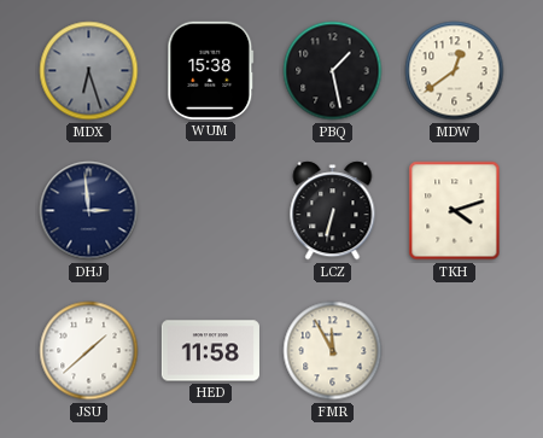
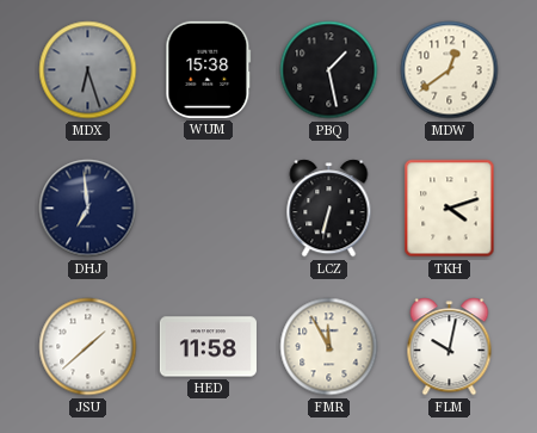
DHJ: 2:59 -> 6:59 (88, 209)
FLM: none -> 10:02 (450, 347)
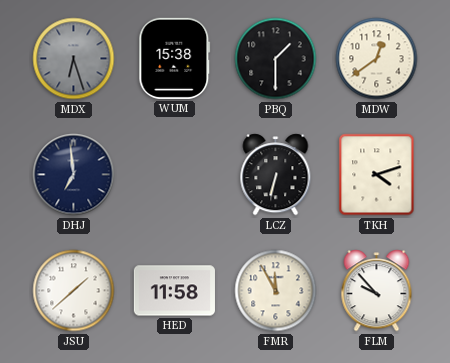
PBQ: 1:28 -> 1:30 (276, 59)
FLM: 10:02 -> 9:53 (377, 291)
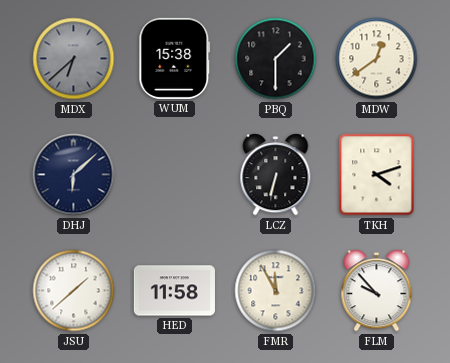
MDX: 6:27 -> 6:38 (74, 59)
DHJ: 6:59 -> 6:08 (74, 175)
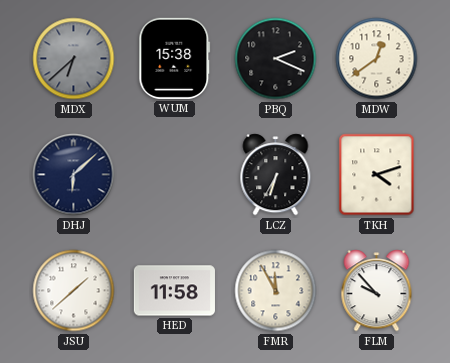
PBQ: 1:30 -> 2:19 (276, 59)
LCZ: 6:32 -> 6:35 (276, 175)
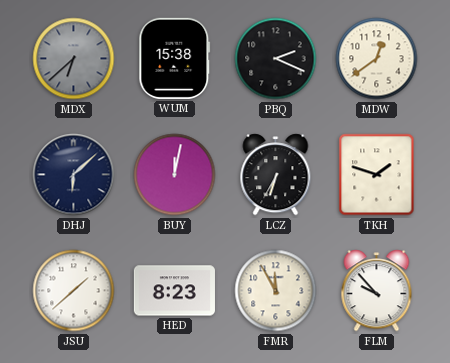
BUY: none -> 12:02 (175, 175)
TKH: 4:12 -> 1:48 (377, 175)
HED: 11:58 -> 8:23 (174, 291)
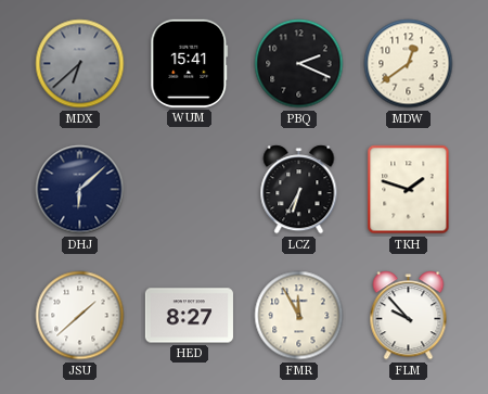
WUM: 15:38 -> 15:41 (190, 63)
BUY: 12:02 -> none (175, 175)
HED: 8:23 -> 8:27 (189, 316)
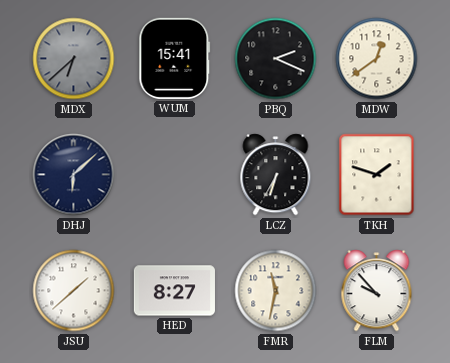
FMR: 11:55 -> 11:32 (276, 291)
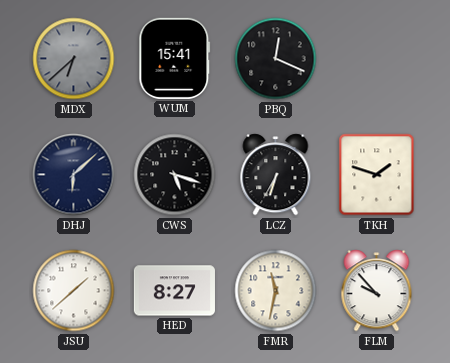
PBQ: 2:19 -> 12:19 (276, 59)
MDW: 12:39 -> none (377, 59)
CWS: none -> 5:18 (175, 175)
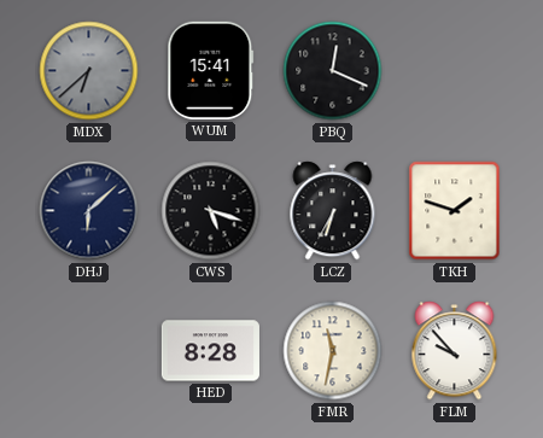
JSU: 1:38 -> none (74, 291)
HED: 8:27 -> 8:28 (210, 351)
